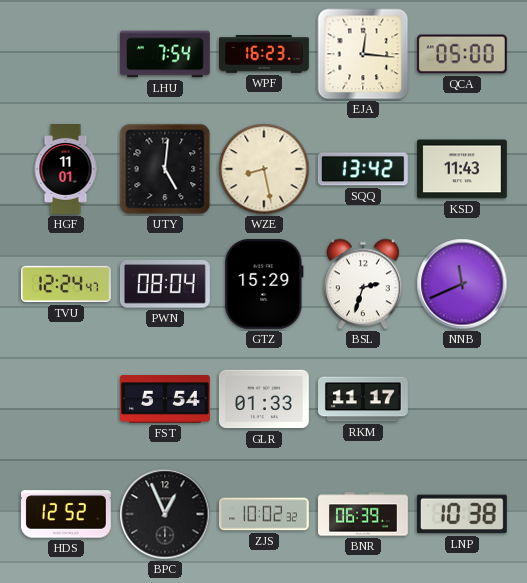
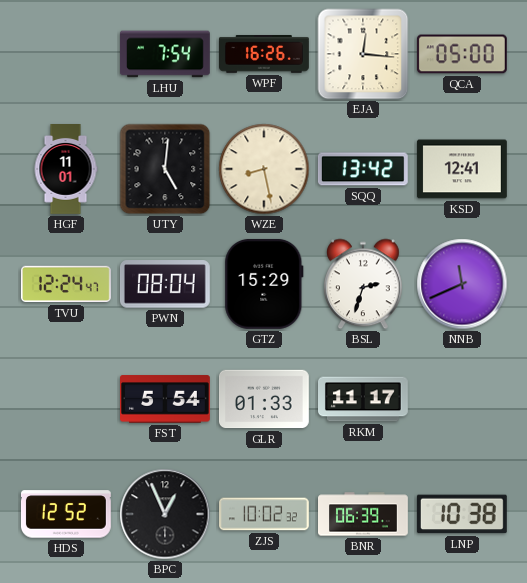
WPF: 16:23 -> 16:26 (265, 55)
KSD: 11:43 -> 12:41 (462, 169)
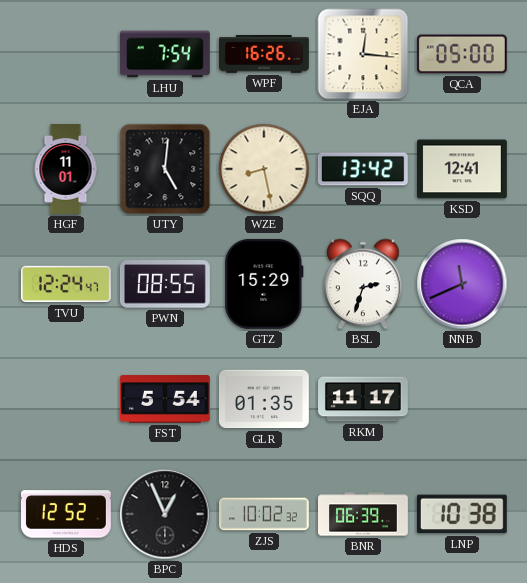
PWN: 08:04 -> 08:55 (165, 284)
GLR: 01:33 -> 01:35 (264, 399)
